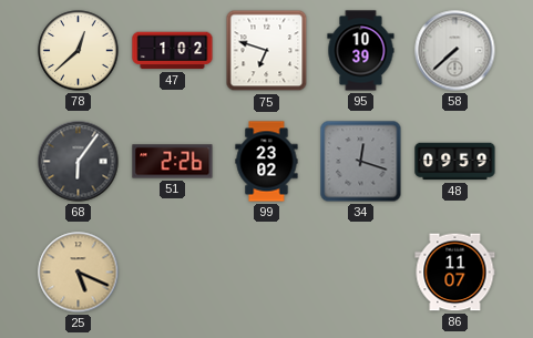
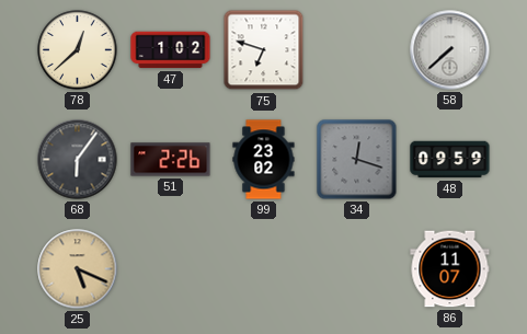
95: 10:39 -> none (361, 51)
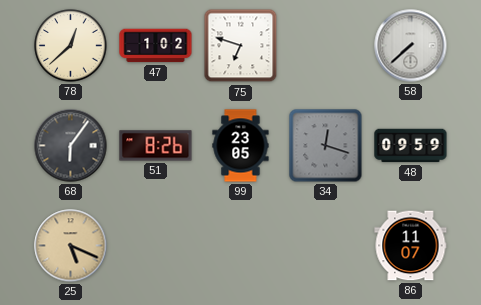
51: 2:26 -> 8:26 (156, 146)
99: 23:02 -> 23:05 (241, 146)
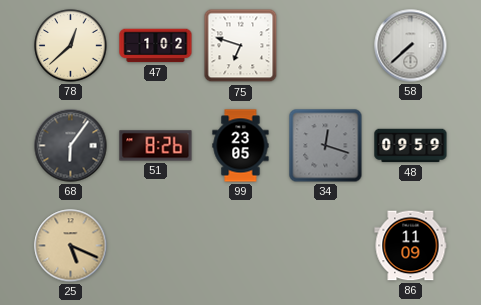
86: 11:07 -> 11:09 (411, 246)
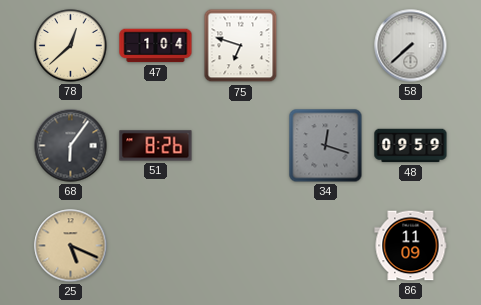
47: 1:02 -> 1:04 (156, 46)
99: 23:05 -> none (241, 146)
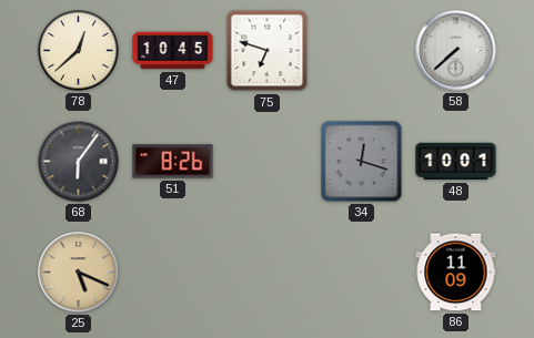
47: 1:04 -> 10:45 (173, 51)
48: 09:59 -> 10:01 (456, 162)
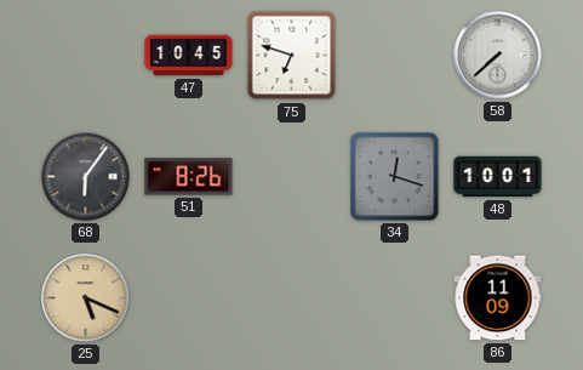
78: 12:38 -> none (79, 51)
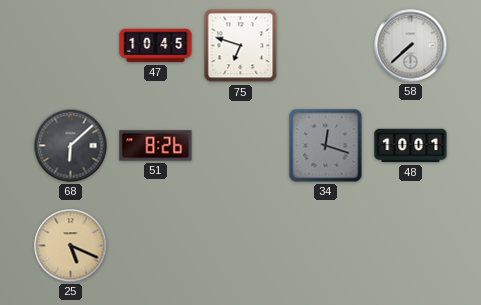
68: 6:06 -> 6:08 (71, 146)
86: 11:09 -> none (498, 298)
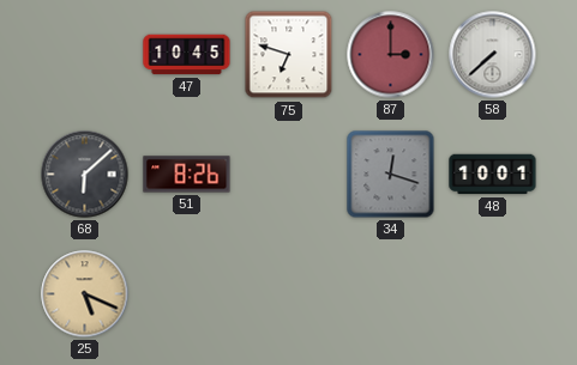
87: none -> 3:00 (391, 55)
